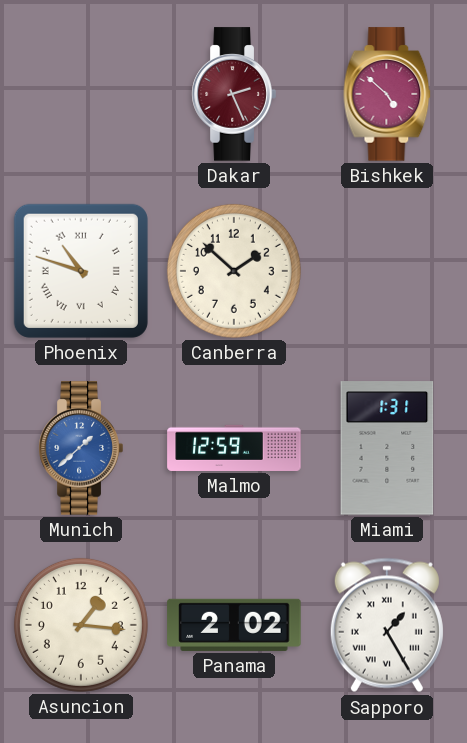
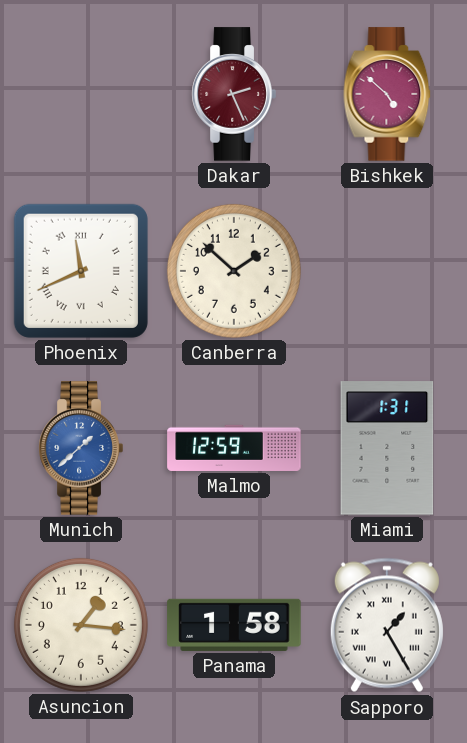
Phoenix: 10:48 -> 11:41 (81, 271)
Panama: 2:02 -> 1:58 (234, 625)
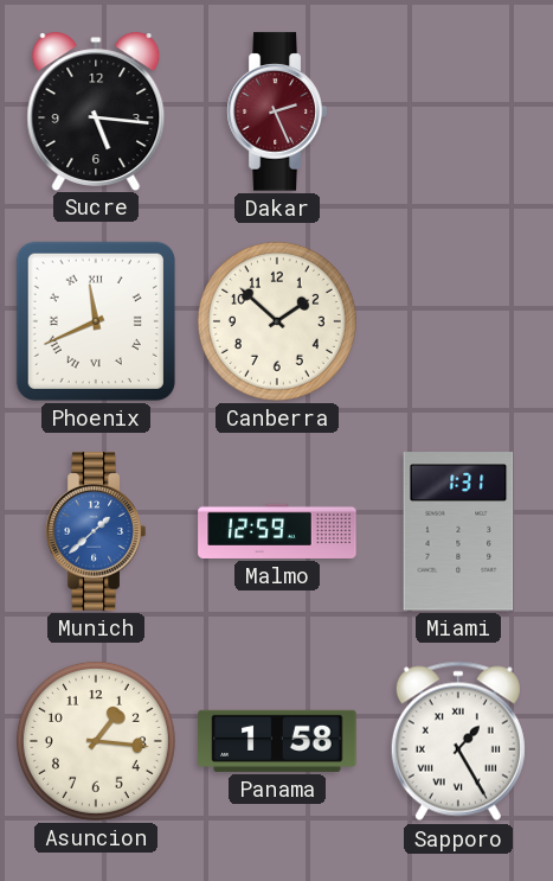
Sucre: none -> 5:16 (96, 110)
Bishkek: 4:52 -> none (387, 94)
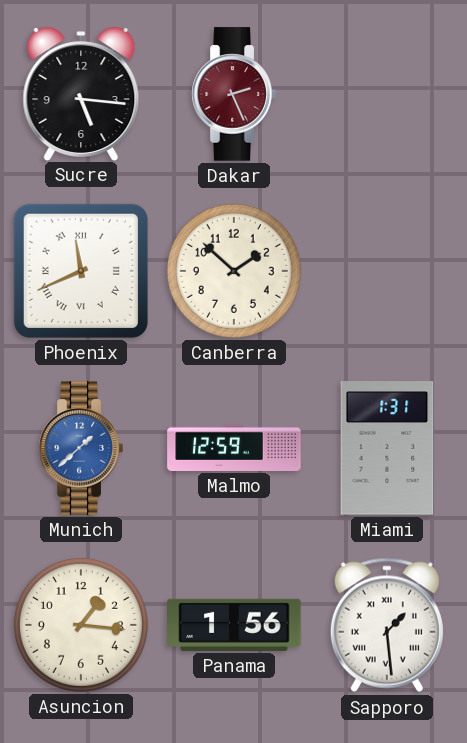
Panama: 1:58 -> 1:56 (234, 625)
Sapporo: 1:25 -> 1:29 (387, 625)
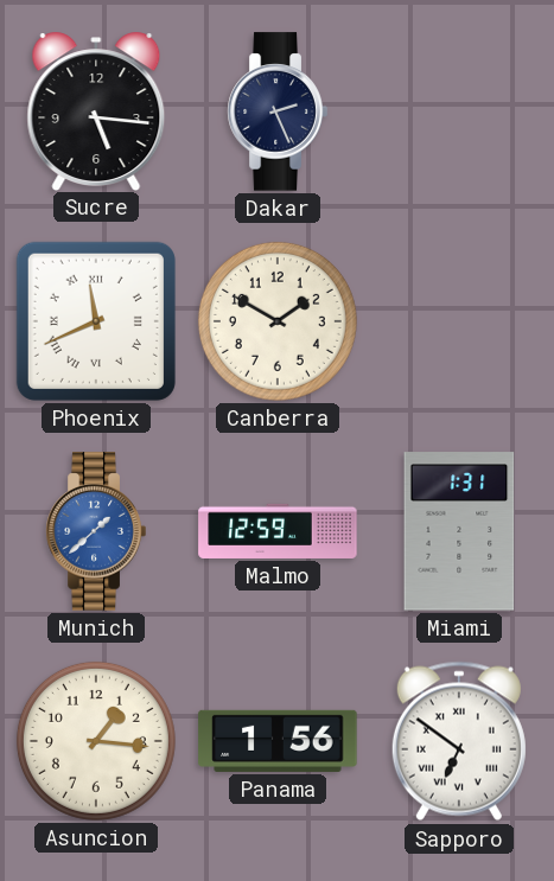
Dakar dial: burgundy -> navy (278, 111)
Canberra: 1:52 -> 1:50 (278, 321)
Sapporo: 1:29 -> 6:51 (459, 741)
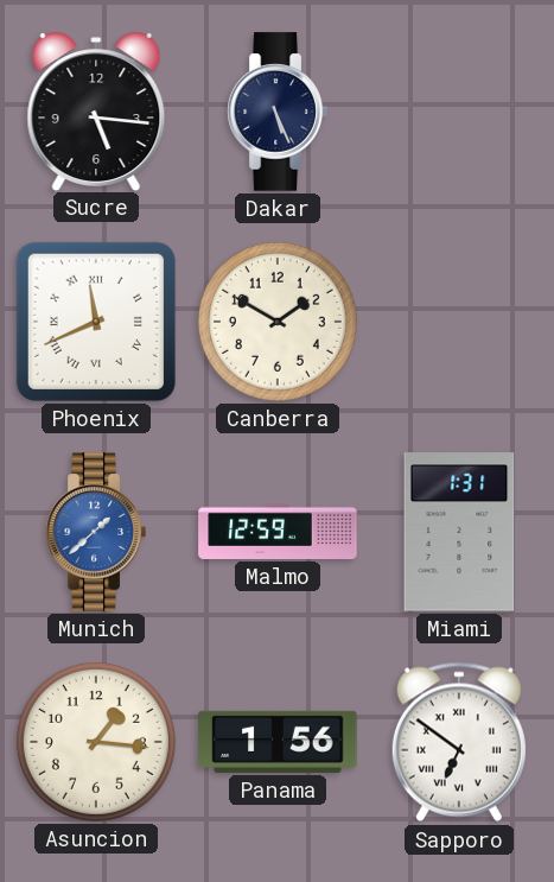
Dakar: 2:26 -> 5:26 (278, 112)
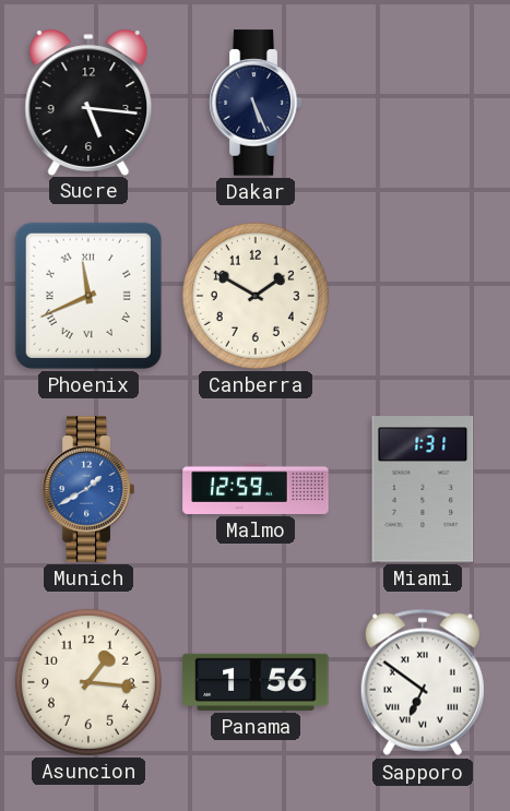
Munich: 1:38 -> 1:40 (88, 489)
